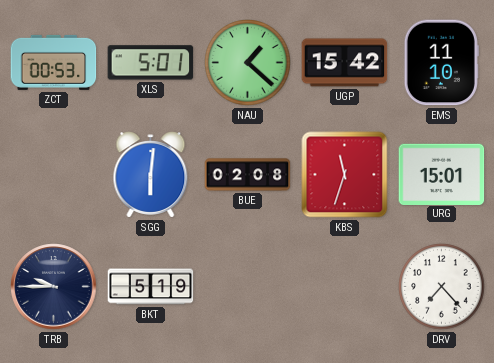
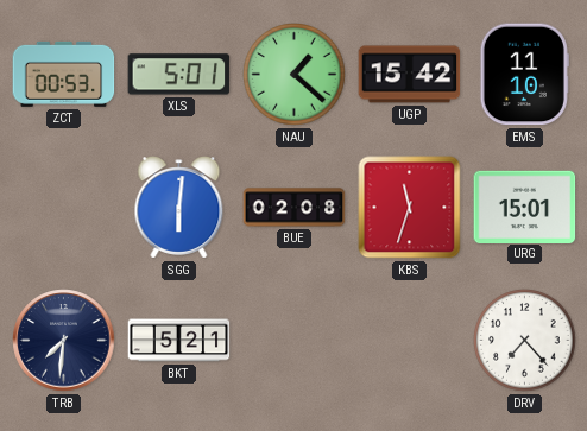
TRB: 9:45 -> 7:31 (64, 341)
BKT: 5:19 -> 5:21 (179, 341)
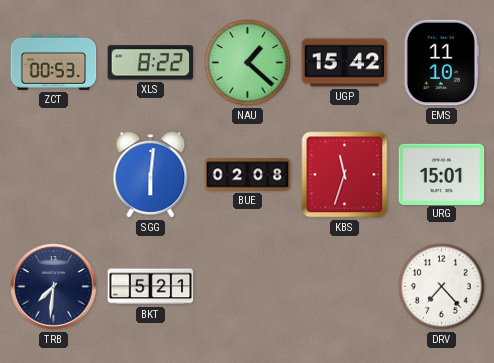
XLS: 5:01 -> 8:22 (151, 63)
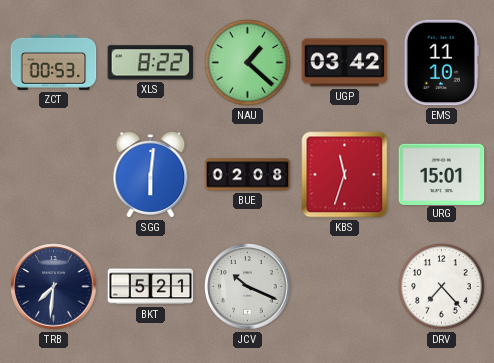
UGP: 15:42 -> 03:42 (345, 63)
JCV: none -> 10:19 (248, 287)
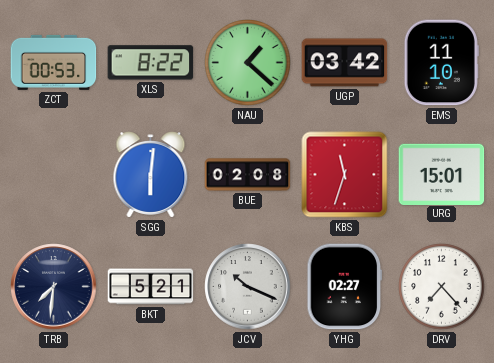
YHG: none -> 02:27 (345, 287)
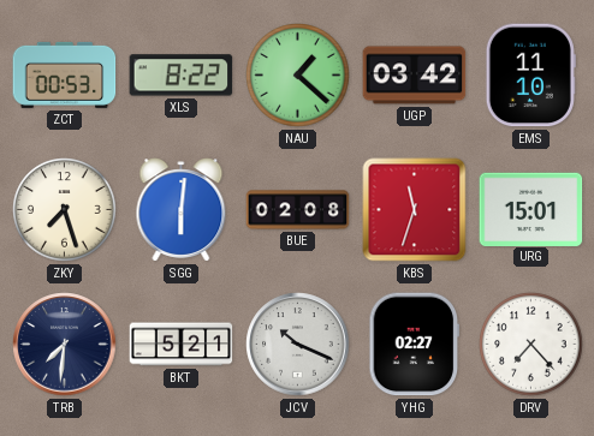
ZKY: none -> 7:27 (65, 210)
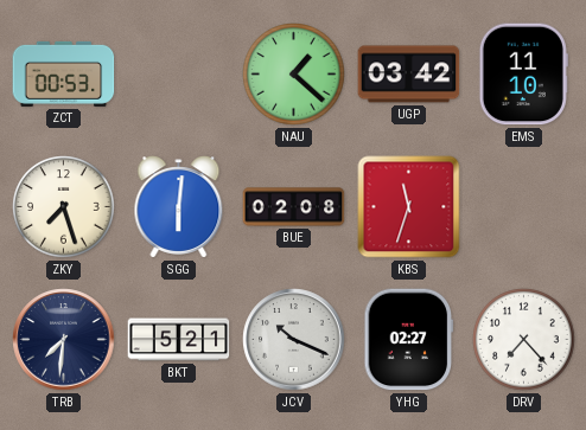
XLS: 8:22 -> none (182, 76)
URG: 15:01 -> none (531, 209)
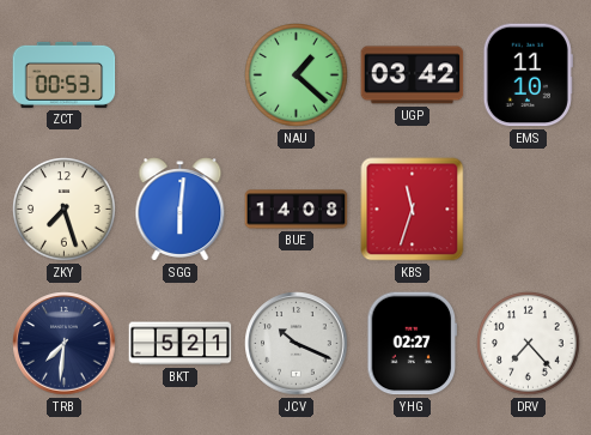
BUE: 02:08 -> 14:08 (297, 210)
